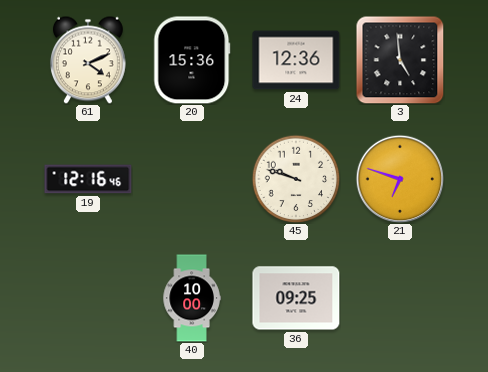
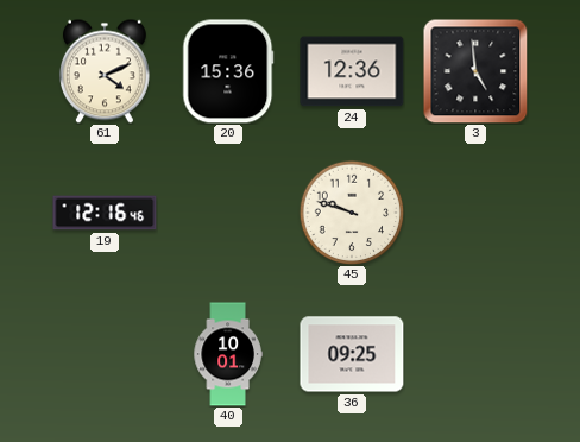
21: 6:48 -> none (400, 179)
40: 10:00 -> 10:01 (228, 354)
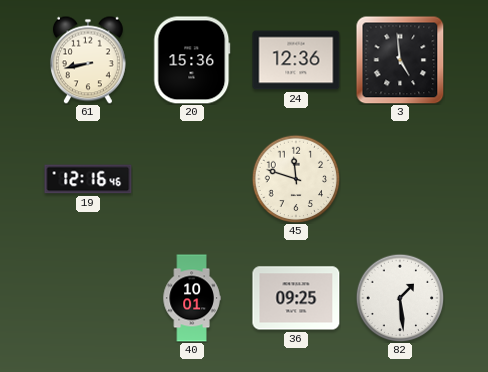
61: 4:11 -> 8:43 (88, 60)
45: 9:48 -> 11:48 (296, 179)
82: none -> 1:29 (400, 298)
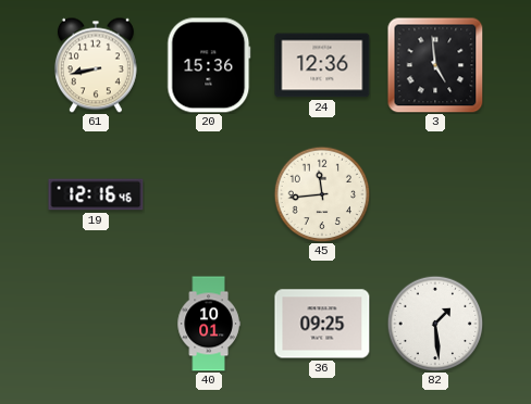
45: 11:48 -> 11:44 (322, 194)
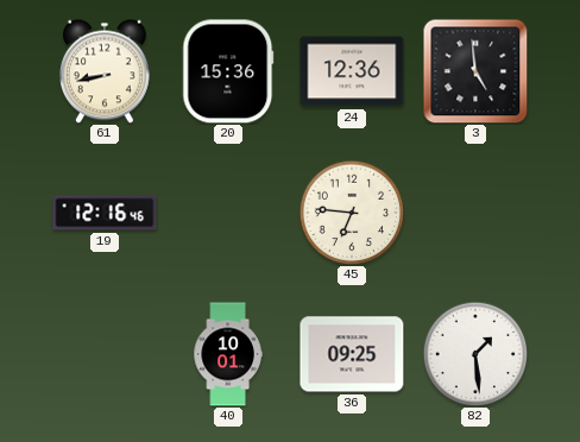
45: 11:44 -> 6:46 (352, 213)
